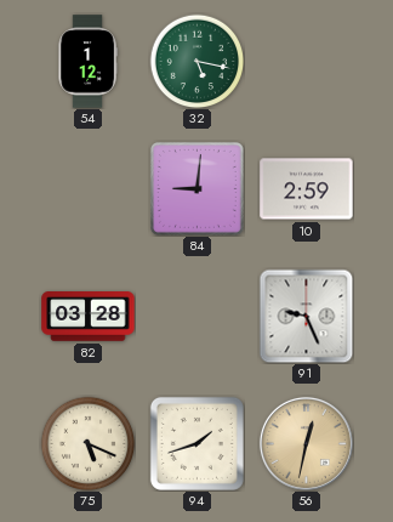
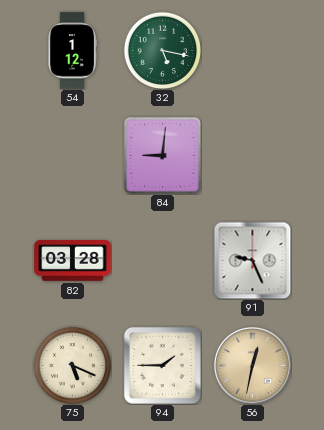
10: 2:59 -> none (307, 189)
94: 1:42 -> 1:45 (162, 365)
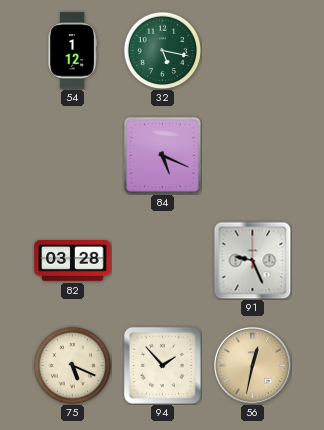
84: 9:01 -> 5:19 (163, 156)
94: 1:45 -> 1:53 (162, 365)
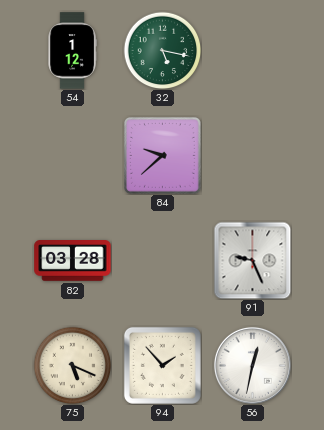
84: 5:19 -> 9:38 (163, 156)
56 dial: champagne -> white (252, 365)
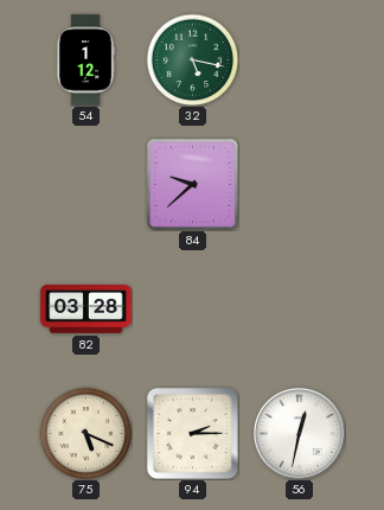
91: 9:26 -> none (252, 260)
94: 1:53 -> 2:15 (192, 433)
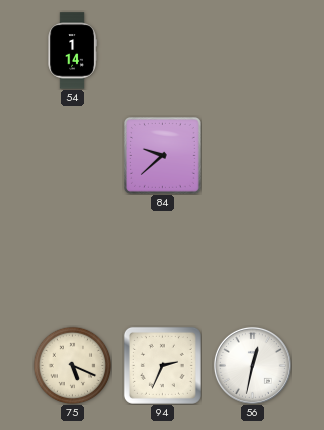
54: 1:12 -> 1:14 (72, 51)
32: 5:17 -> none (192, 59)
82: 03:28 -> none (87, 310)
94: 2:15 -> 2:34 (162, 365)
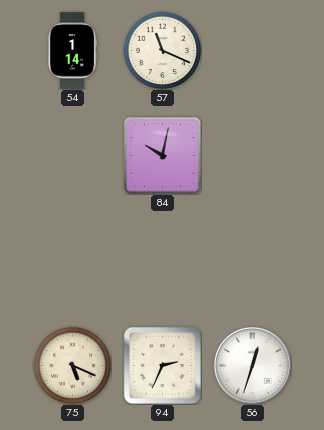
57: none -> 11:19 (162, 50)
84: 9:38 -> 10:02 (163, 156)
56: 12:32 -> 12:33 (252, 365)
